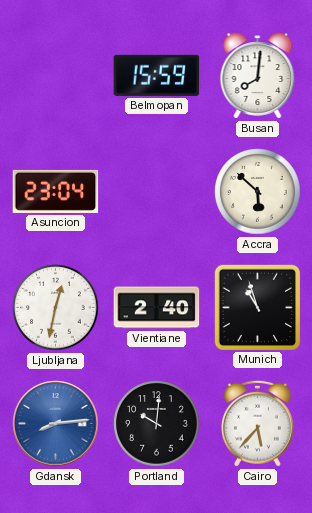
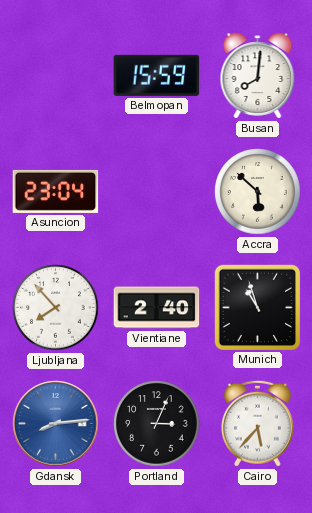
Ljubljana: 12:32 -> 7:53 (56, 308)
Portland: 10:01 -> 3:04 (157, 424)
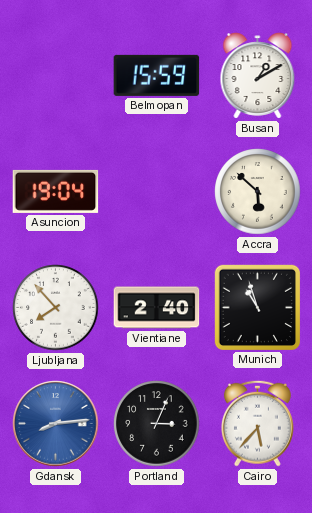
Busan: 8:01 -> 1:10 (258, 76)
Asuncion: 23:04 -> 19:04 (56, 191)
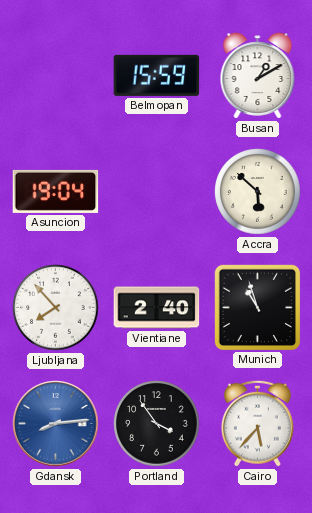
Portland: 3:04 -> 3:54 (157, 424)
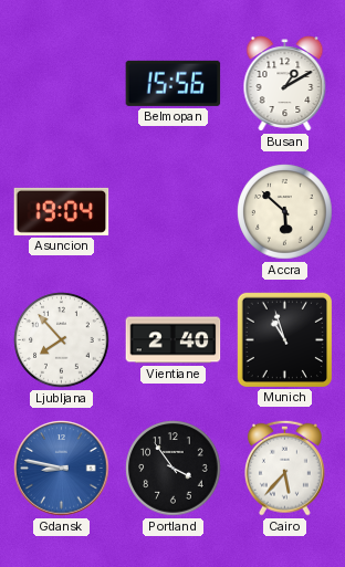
Belmopan: 15:59 -> 15:56 (174, 83)
Gdansk: 8:14 -> 8:47 (62, 469)
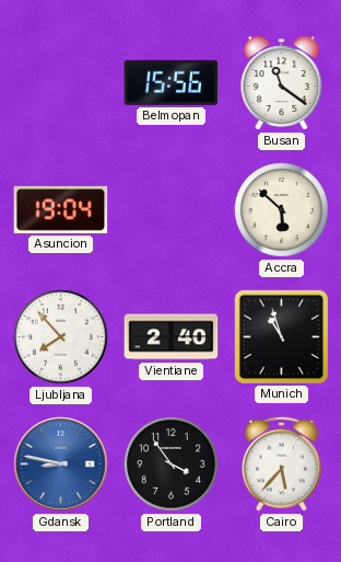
Busan: 1:10 -> 11:21 (282, 83)
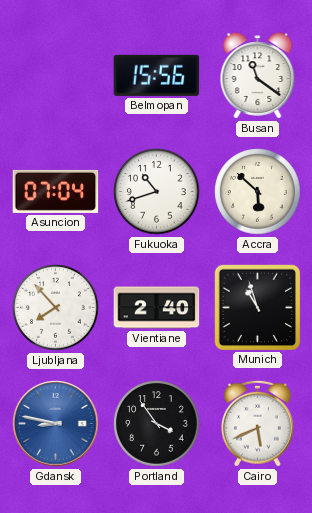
Asuncion: 19:04 -> 07:04 (56, 191)
Fukuoka: none -> 10:42 (157, 192)
Cairo: 5:37 -> 5:41 (257, 423)
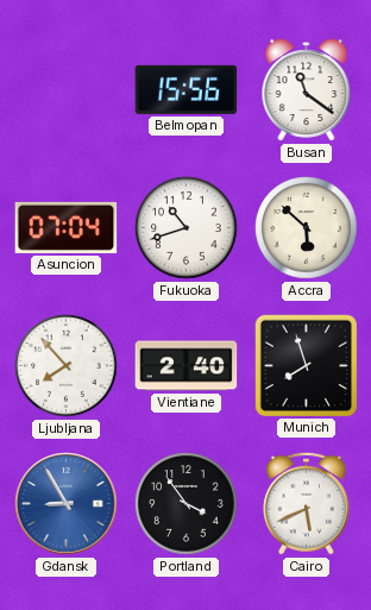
Munich: 10:57 -> 7:57 (306, 365)
Gdansk: 8:47 -> 8:55 (67, 504)
